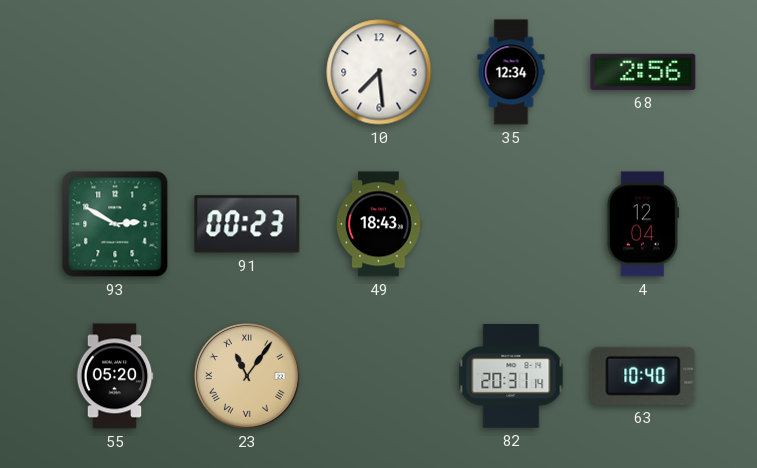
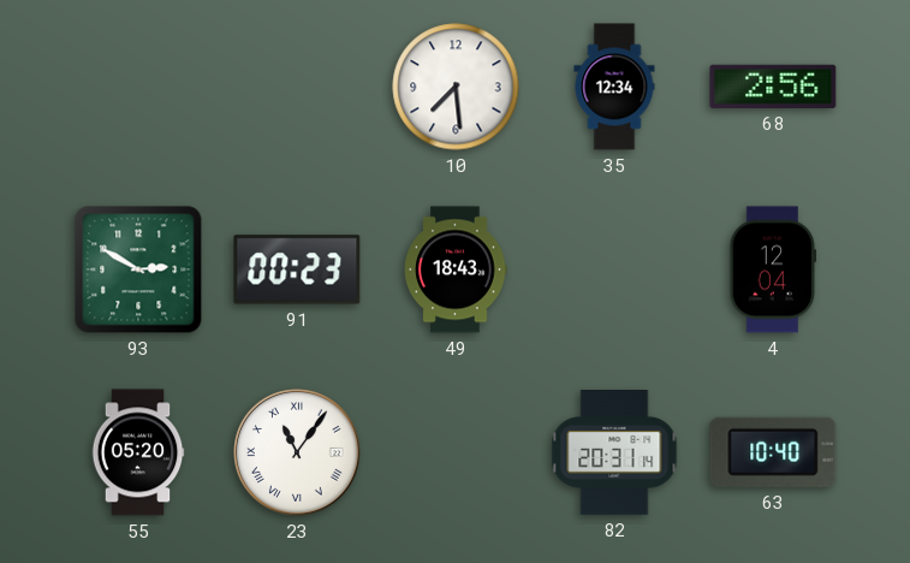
23 dial: champagne -> white (298, 454)
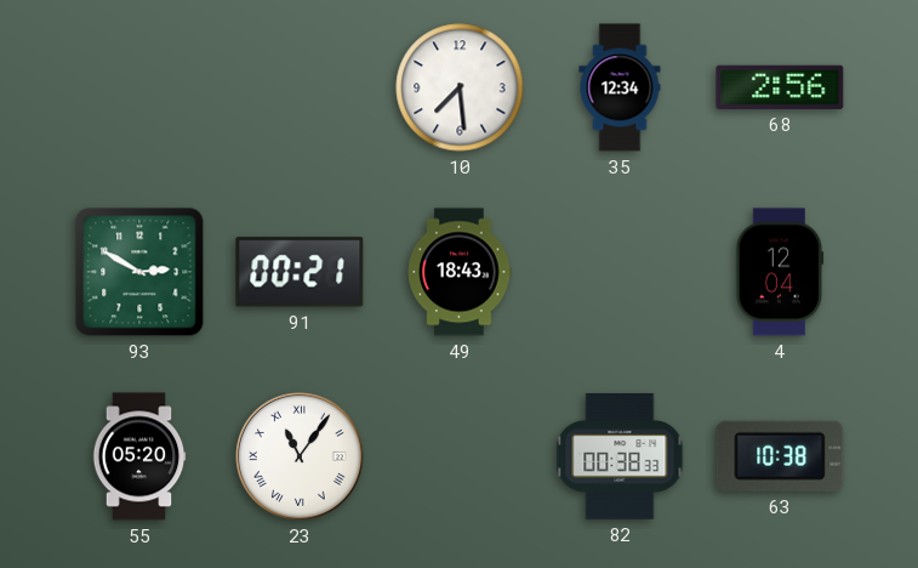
91: 00:23 -> 00:21 (300, 272)
82: 20:31 -> 00:38 (620, 458)
63: 10:40 -> 10:38 (780, 456)
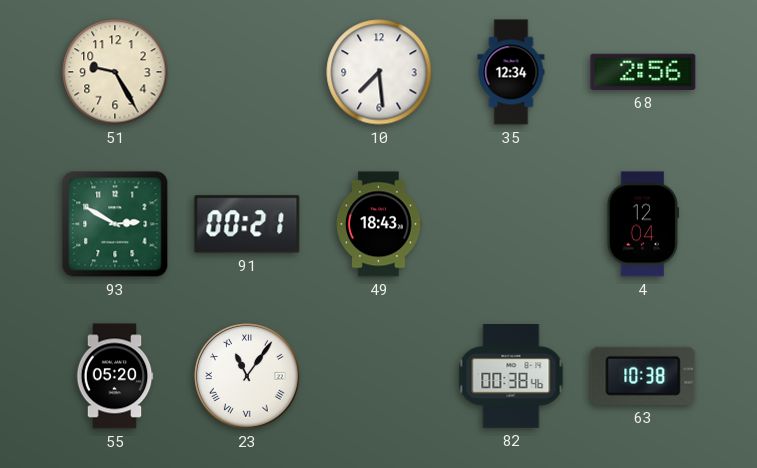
51: none -> 9:25 (115, 72)
82: 00:38:33 -> 00:38:46 (511, 377)
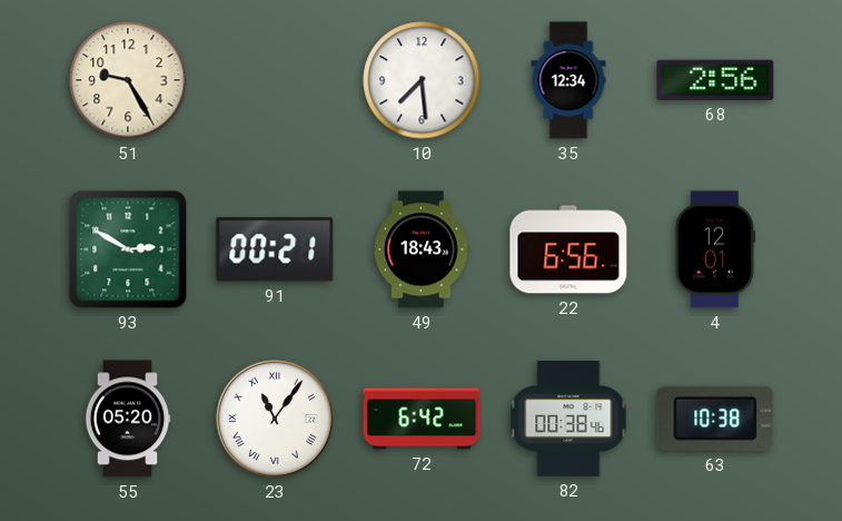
22: none -> 6:56 (568, 249)
4: 12:04 -> 12:01 (715, 249)
72: none -> 6:42 (422, 419)
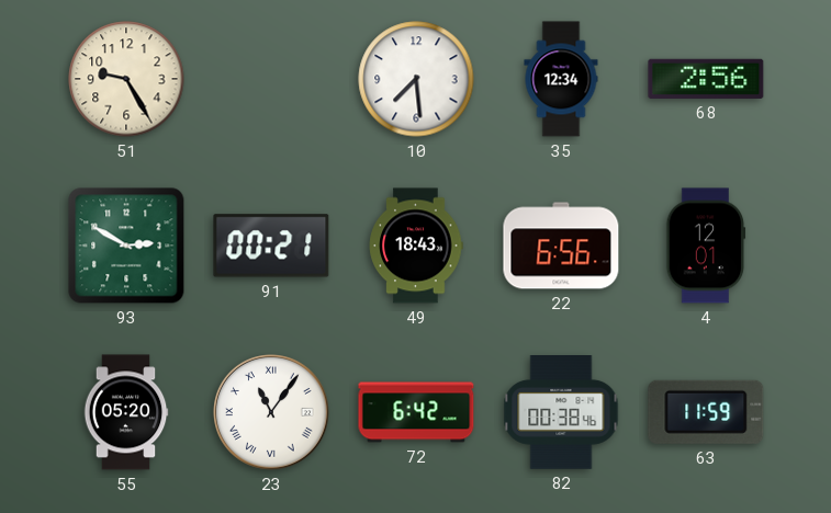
63: 10:38 -> 11:59 (706, 412)
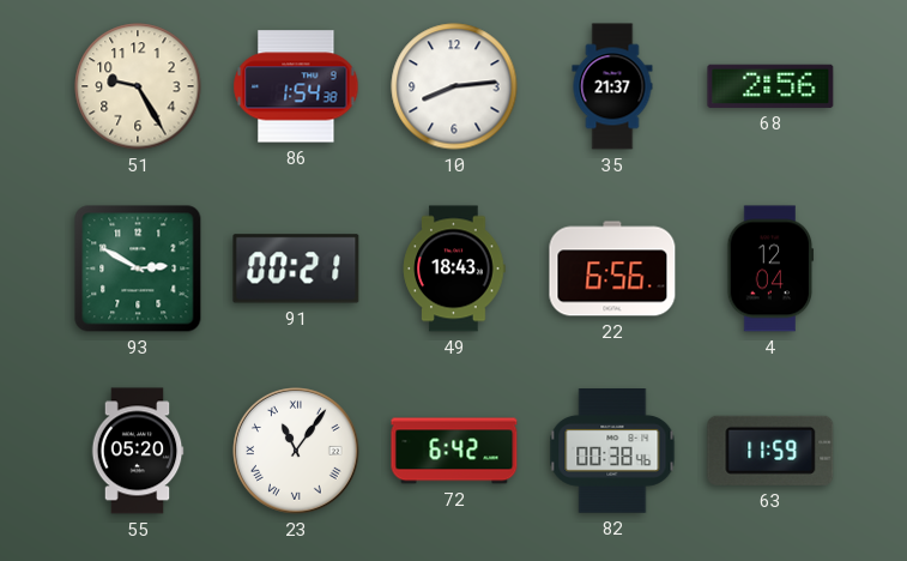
86: none -> 1:54 (296, 86)
10: 7:29 -> 8:14 (454, 86)
35: 12:34 -> 21:37 (612, 86)
4: 12:01 -> 12:04 (770, 269)
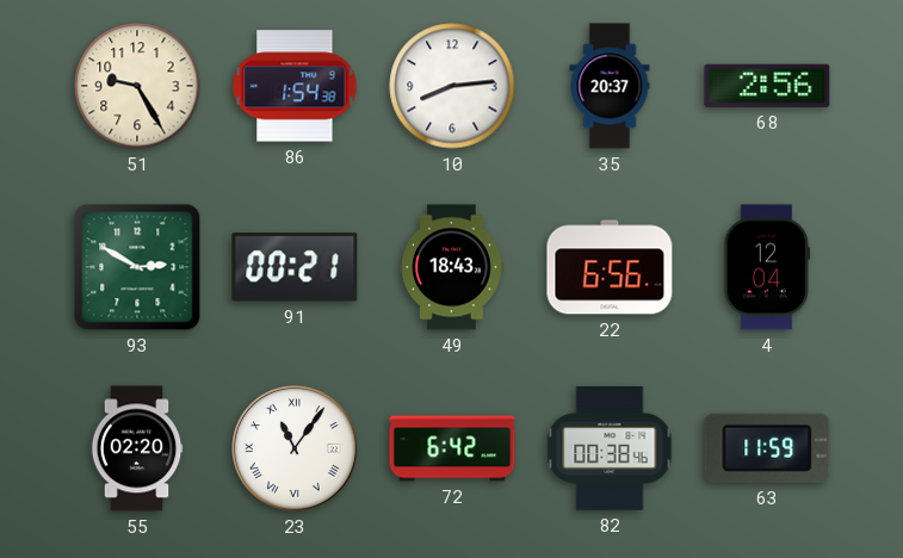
35: 21:37 -> 20:37 (610, 86)
55: 05:20 -> 02:20 (137, 448)
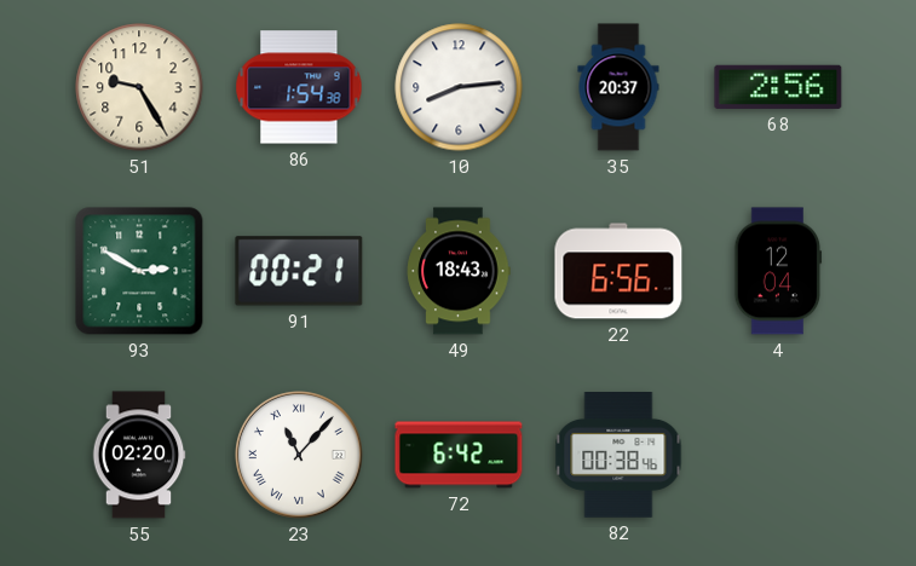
23: 11:06 -> 11:07 (300, 456)
63: 11:59 -> none (767, 448)
